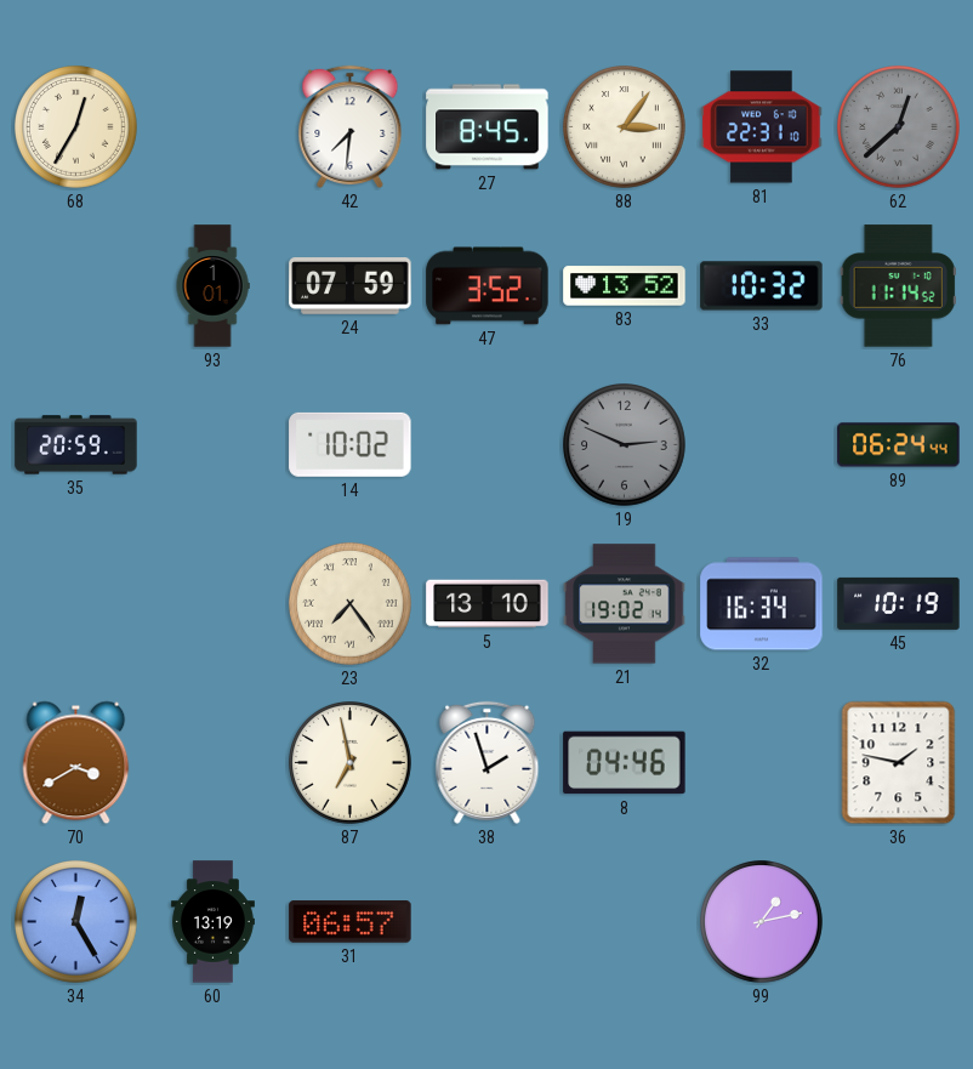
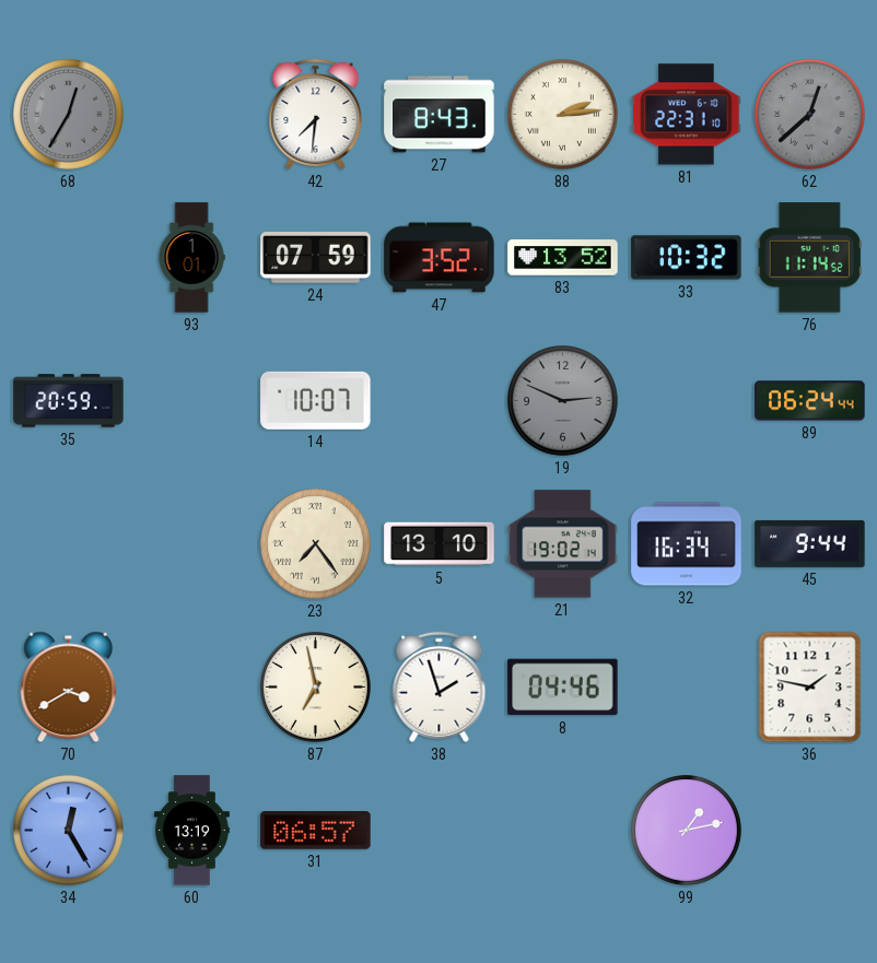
68 dial: cream -> grey (69, 115)
27: 8:45 -> 8:43 (440, 115)
88: 3:06 -> 2:14 (563, 115)
14: 10:02 -> 10:07 (316, 400)
45: 10:19 -> 9:44 (810, 543)
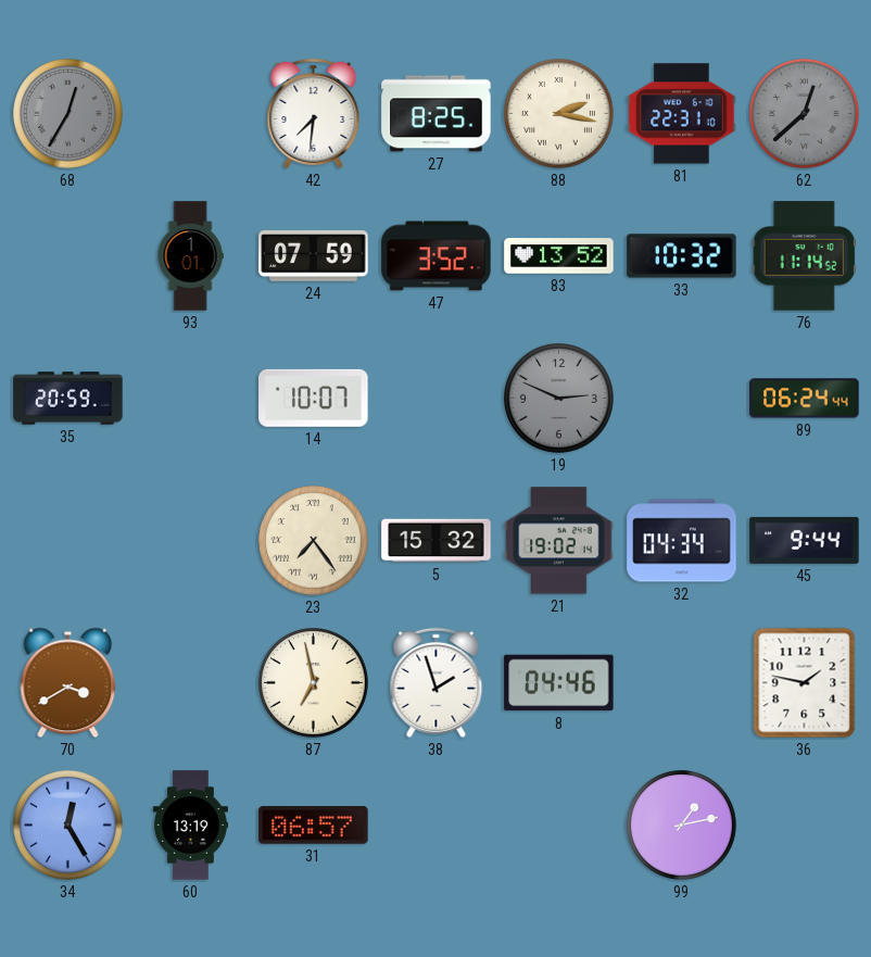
27: 8:43 -> 8:25 (437, 114)
88: 2:14 -> 2:17 (559, 114)
5: 13:10 -> 15:32 (437, 541)
32: 16:34 -> 04:34 (682, 541)
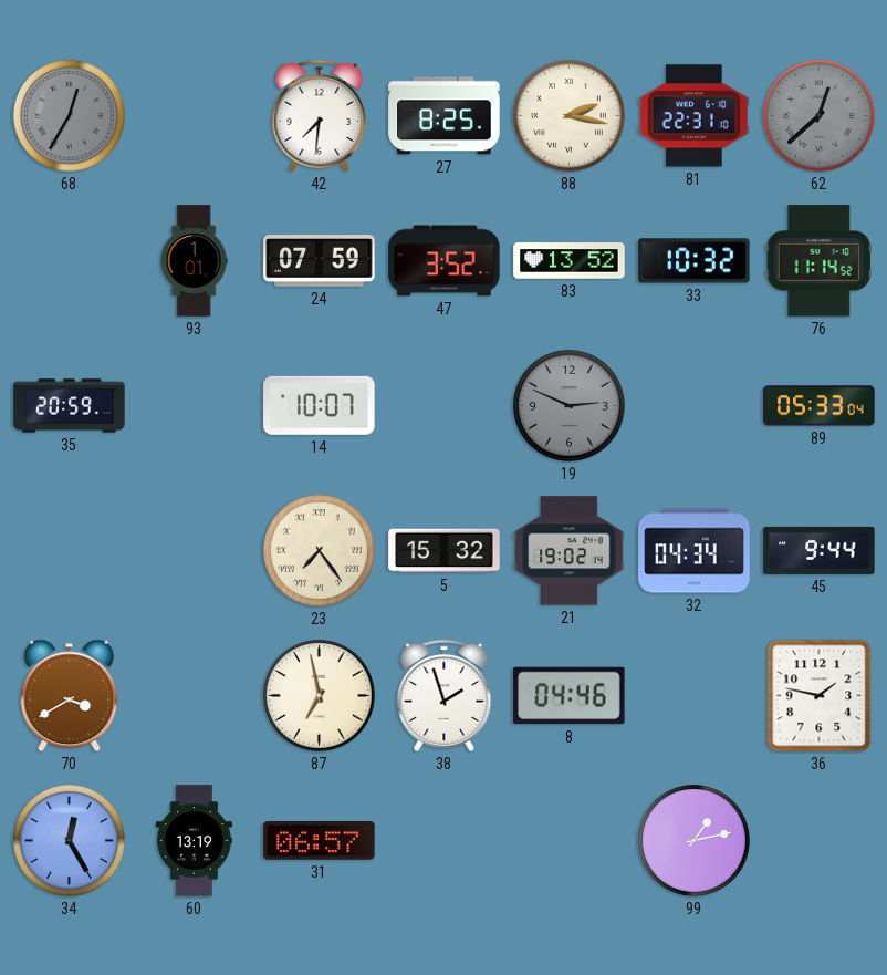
89: 06:24 -> 05:33 (820, 406)
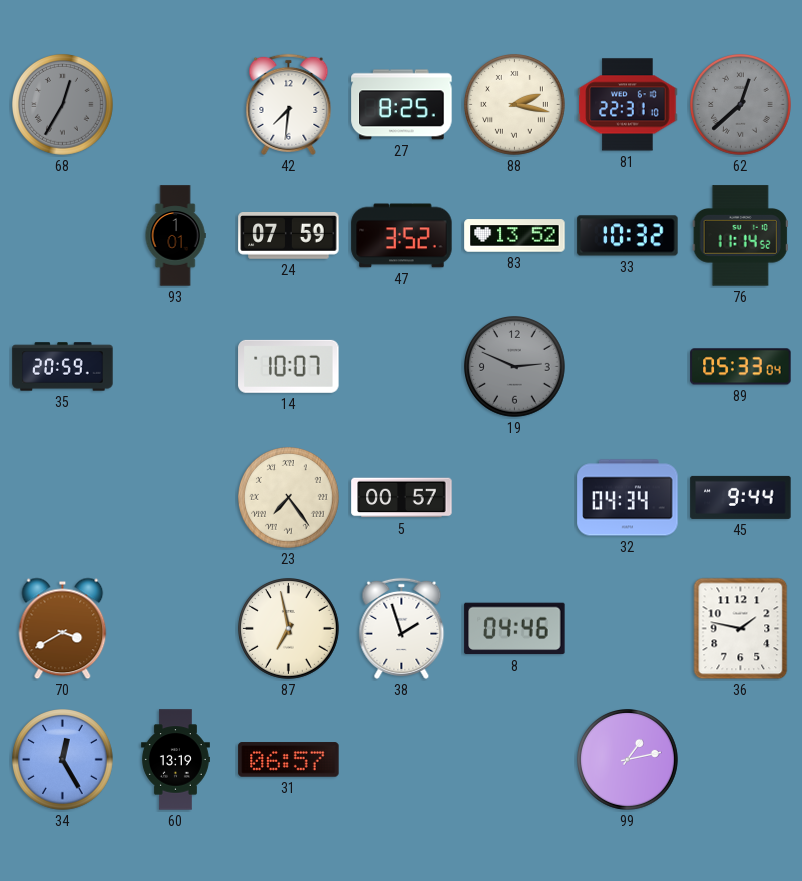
5: 15:32 -> 00:57 (402, 498)
21: 19:02 -> none (570, 551)
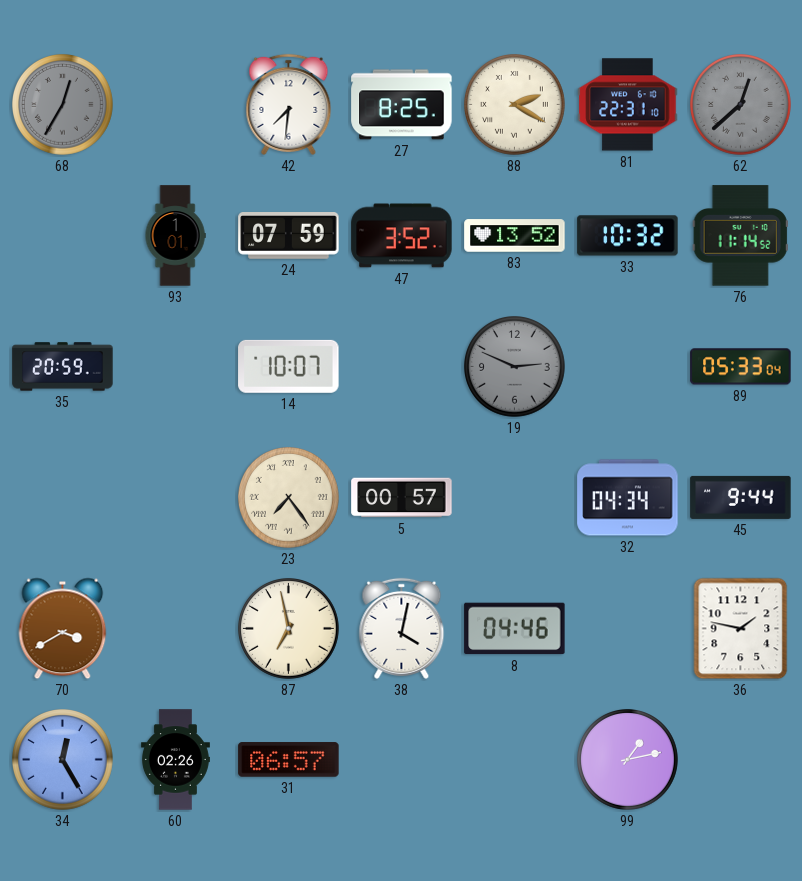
88: 2:17 -> 2:20 (515, 105)
38: 1:57 -> 4:02 (402, 628)
60: 13:19 -> 02:26 (175, 760)
